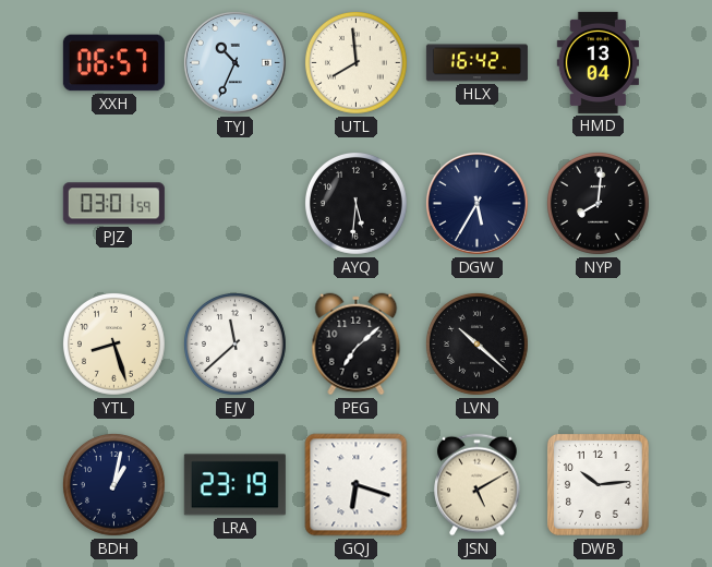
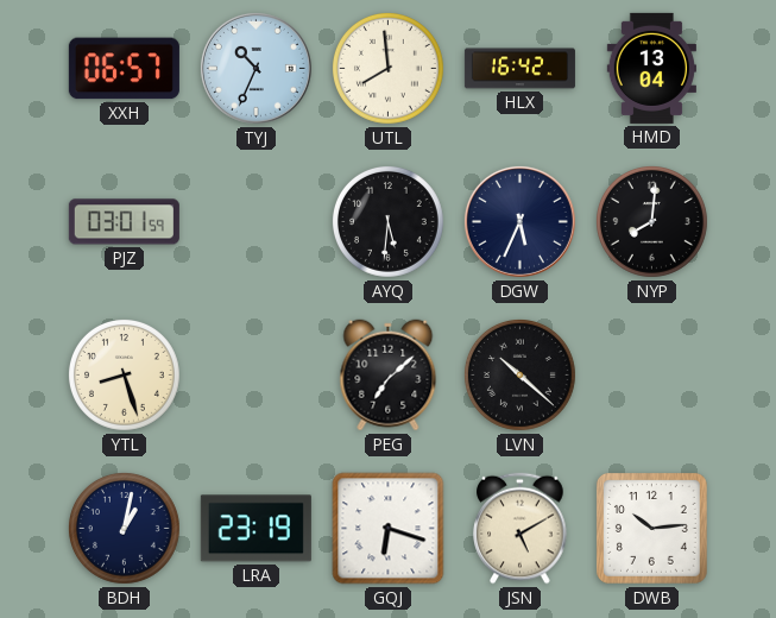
DGW: 5:35 -> 5:34 (519, 221)
EJV: 11:38 -> none (234, 343)
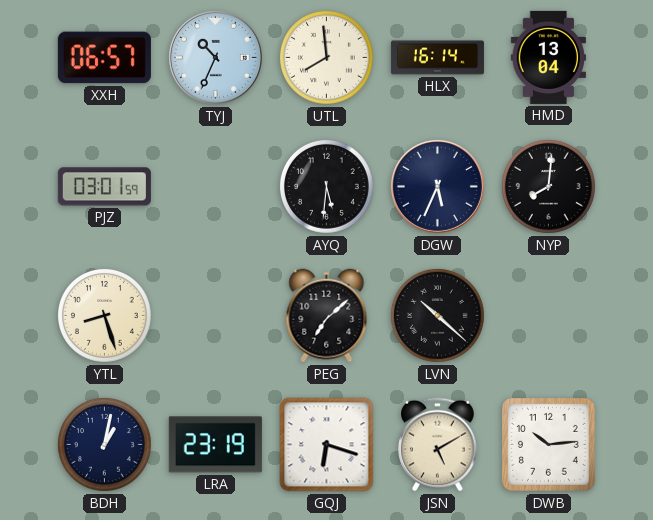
HLX: 16:42 -> 16:14 (437, 58)
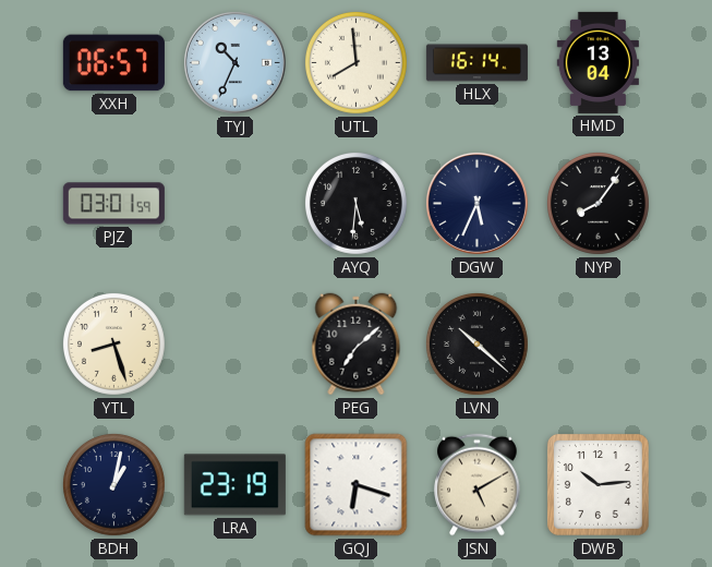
NYP: 8:01 -> 8:06 (598, 203)
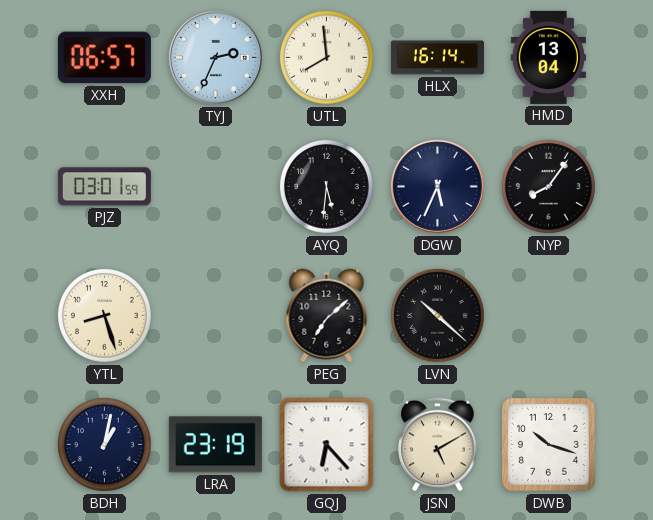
TYJ: 10:34 -> 2:34 (215, 57)
GQJ: 6:18 -> 6:23 (327, 445)
DWB: 10:14 -> 10:18 (548, 444)
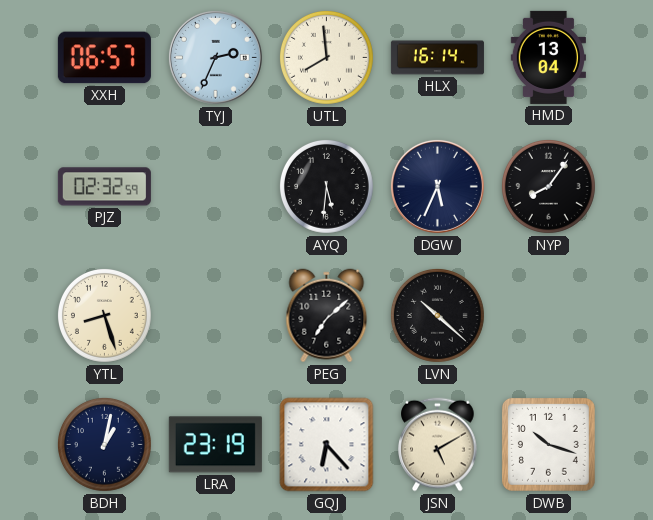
PJZ: 03:01 -> 02:32 (104, 187)
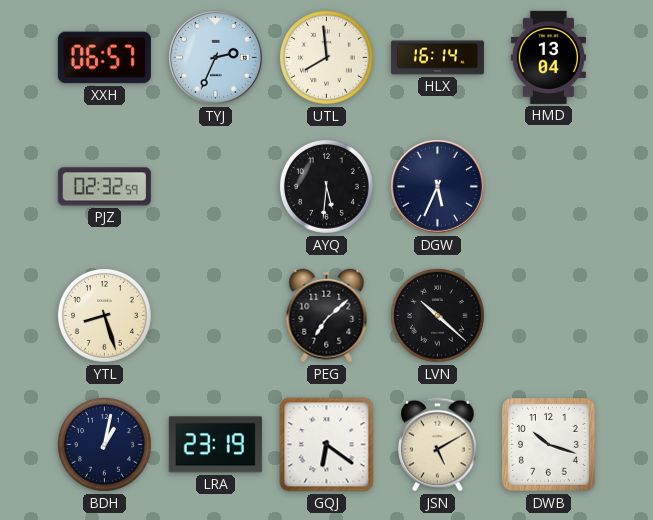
NYP: 8:06 -> none (548, 186)
GQJ: 6:23 -> 6:21 (327, 445)
